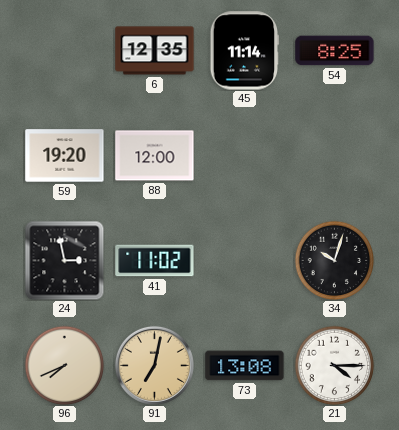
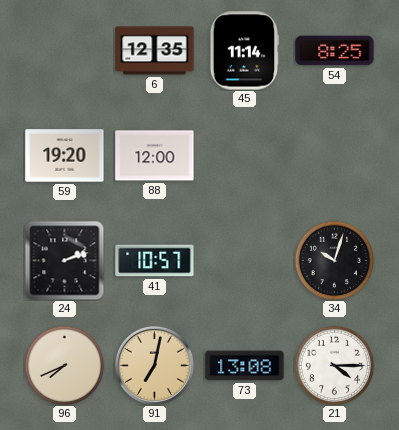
24: 2:58 -> 2:12 (64, 260)
41: 11:02 -> 10:57 (155, 261)
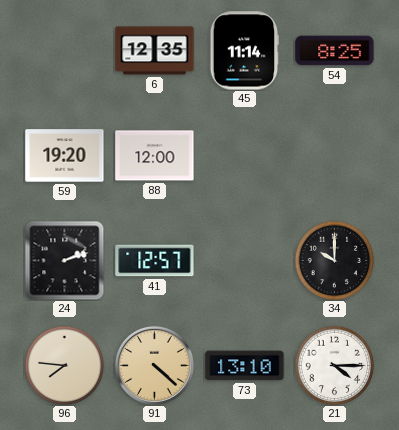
41: 10:57 -> 12:57 (155, 261)
34: 10:03 -> 10:00 (334, 260)
96: 7:41 -> 7:46 (64, 365)
91: 7:02 -> 4:22 (154, 365)
73: 13:08 -> 13:10 (245, 366)
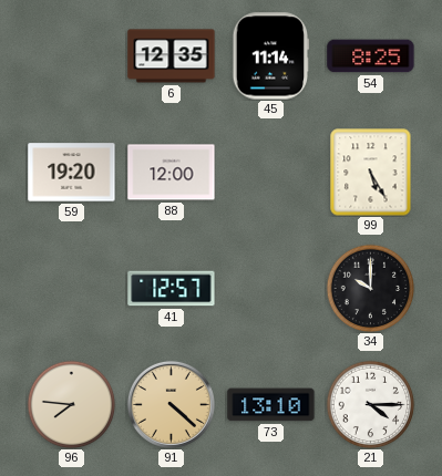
99: none -> 5:25 (371, 173)
24: 2:12 -> none (64, 260)
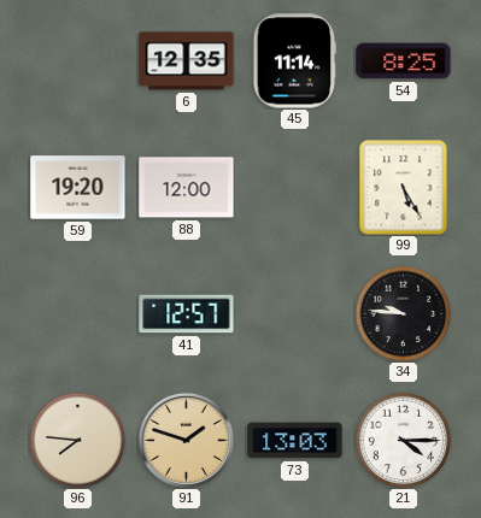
34: 10:00 -> 9:46 (403, 313)
91: 4:22 -> 1:48 (186, 440)
73: 13:10 -> 13:03 (295, 441)
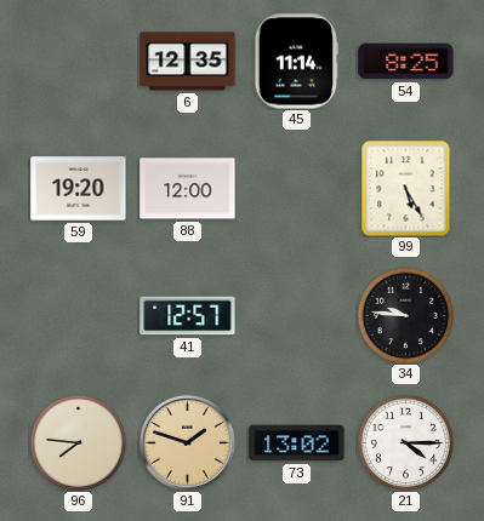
73: 13:03 -> 13:02 (297, 443)
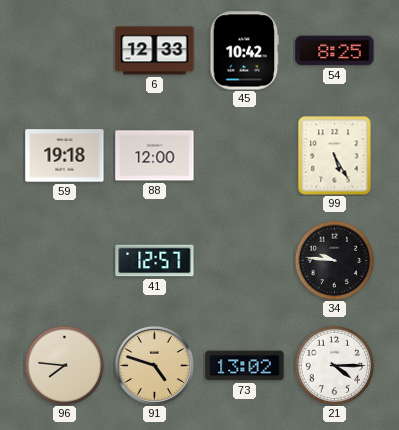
6: 12:35 -> 12:33 (155, 51)
45: 11:14 -> 10:42 (245, 51)
59: 19:20 -> 19:18 (65, 156)
91: 1:48 -> 4:48 (154, 365)
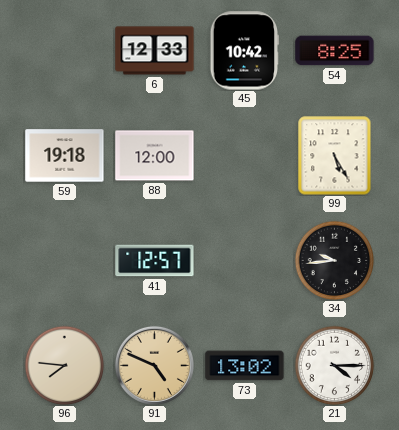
34: 9:46 -> 9:44 (334, 260)
91: 4:48 -> 4:49 (154, 365)
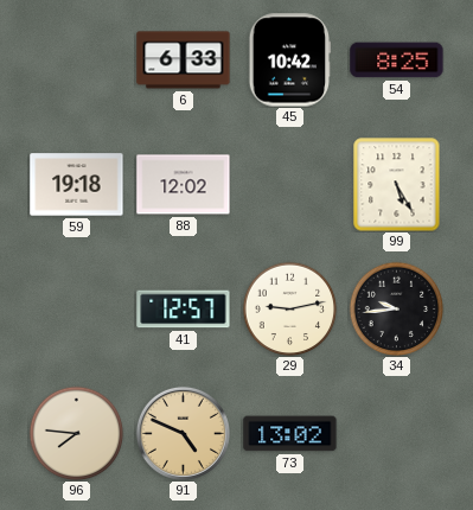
6: 12:33 -> 6:33 (184, 60)
88: 12:00 -> 12:02 (184, 185)
29: none -> 9:13 (289, 308)
21: 4:15 -> none (334, 365)
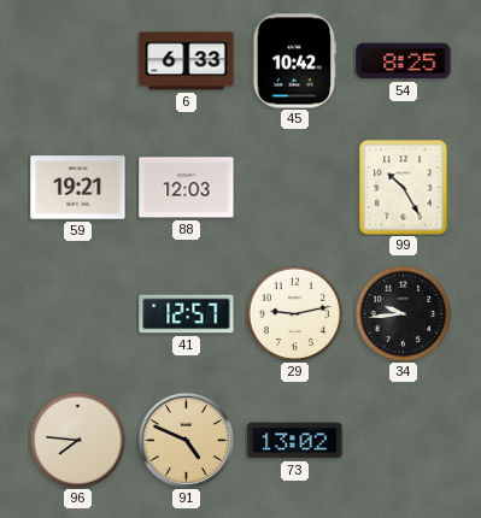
59: 19:18 -> 19:21 (78, 188)
88: 12:02 -> 12:03 (187, 188)
99: 5:25 -> 10:25 (404, 188)
